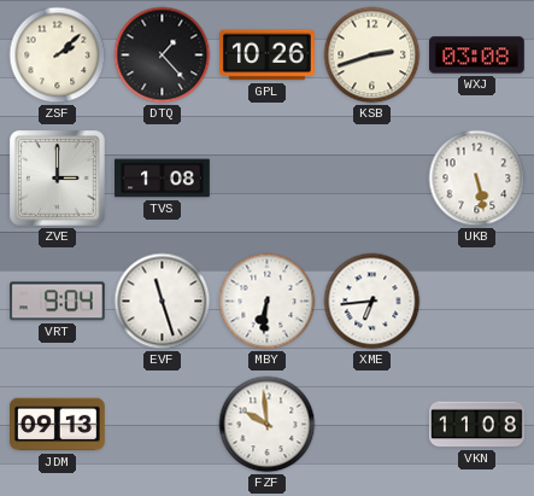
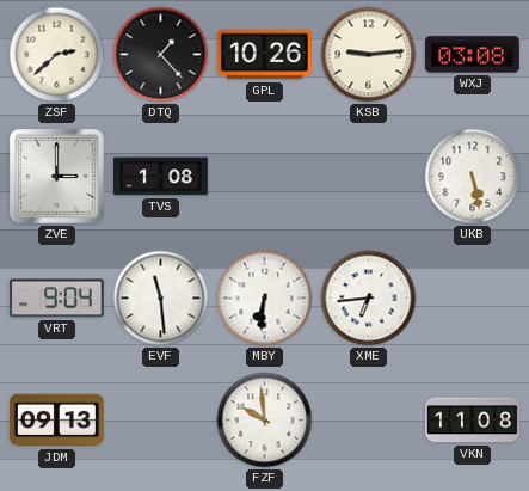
ZSF: 2:08 -> 2:38 (57, 55)
KSB: 2:42 -> 9:14 (369, 55)
EVF: 11:27 -> 11:29 (161, 299)
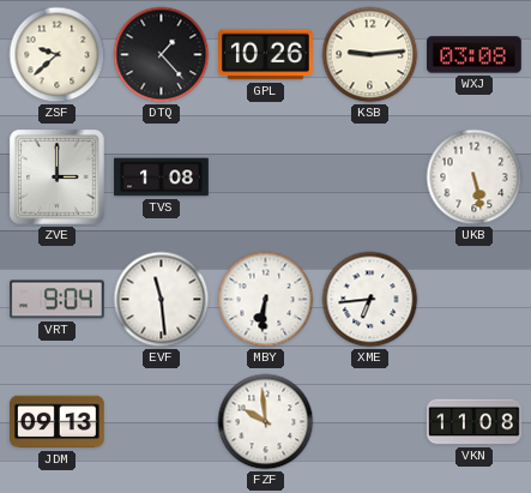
ZSF: 2:38 -> 9:38 (58, 55)
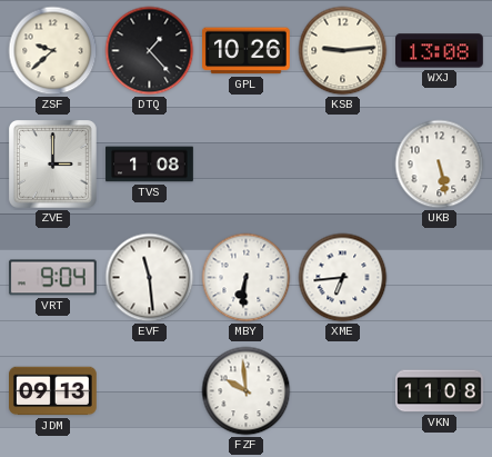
WXJ: 03:08 -> 13:08 (440, 51)
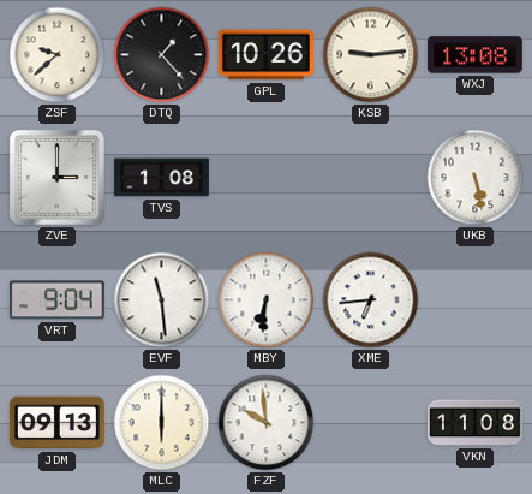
MLC: none -> 6:00 (162, 423)
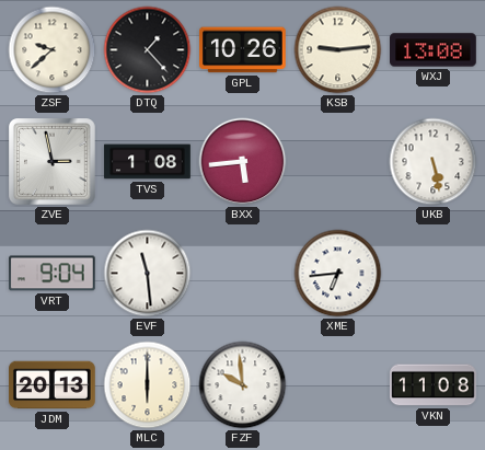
ZVE: 3:00 -> 2:58 (53, 162)
BXX: none -> 5:44 (243, 162)
MBY: 6:31 -> none (267, 300)
JDM: 09:13 -> 20:13 (53, 385)
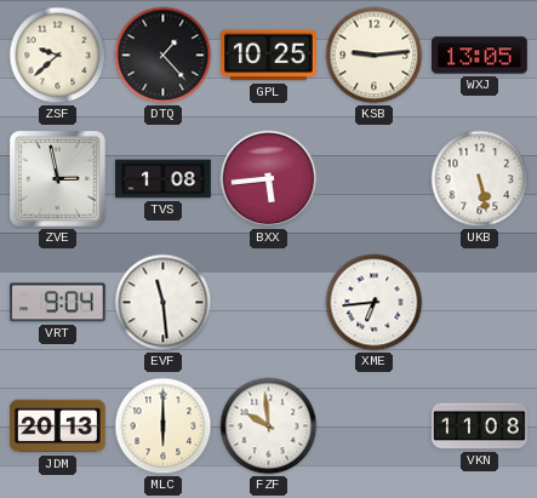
GPL: 10:26 -> 10:25 (269, 56)
WXJ: 13:08 -> 13:05 (480, 56)
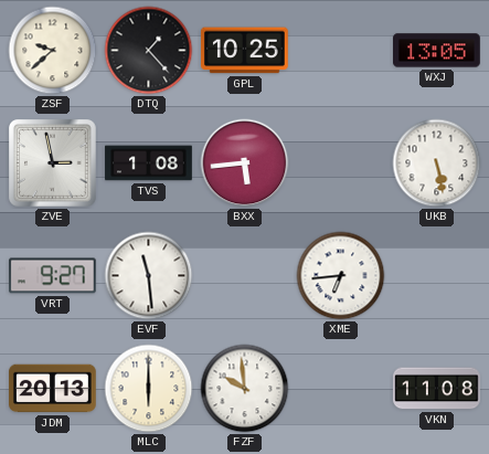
KSB: 9:14 -> none (375, 56)
VRT: 9:04 -> 9:27 (53, 276)
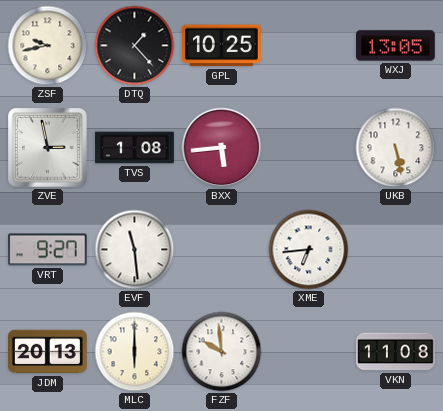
ZSF: 9:38 -> 9:43 (48, 46)
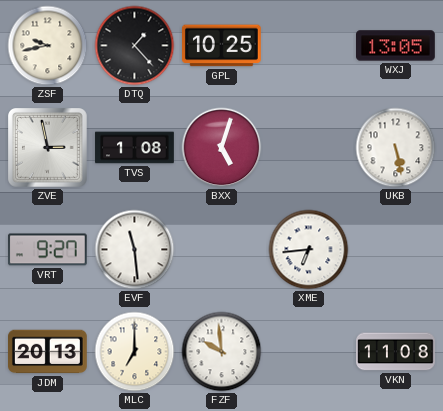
BXX: 5:44 -> 5:03 (222, 148)
MLC: 6:00 -> 7:00 (135, 352)
